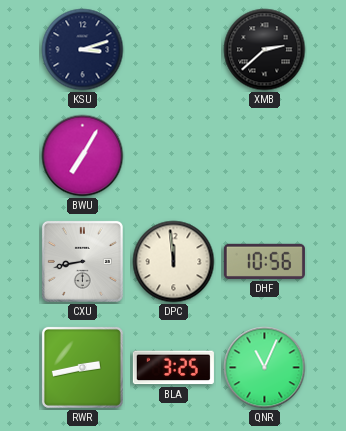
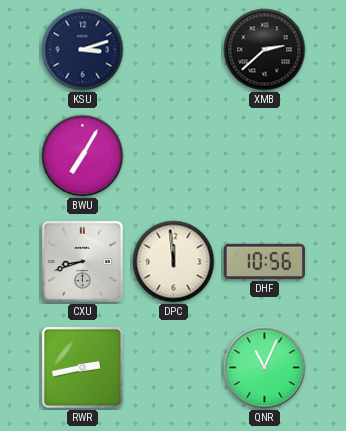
CXU: 8:43 -> 8:42 (82, 261)
BLA: 3:25 -> none (173, 368)
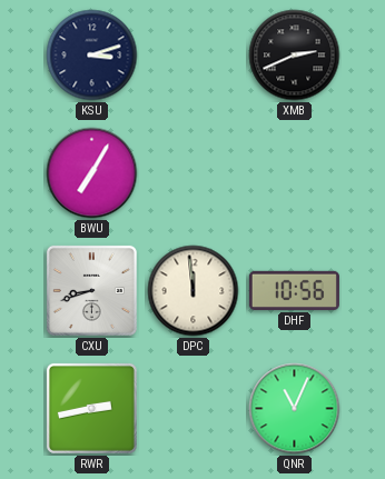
XMB: 2:38 -> 2:41 (295, 56)
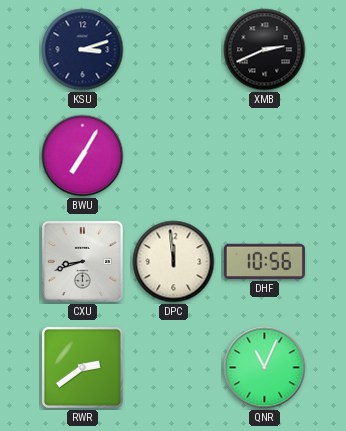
RWR: 2:43 -> 2:39 (82, 367)
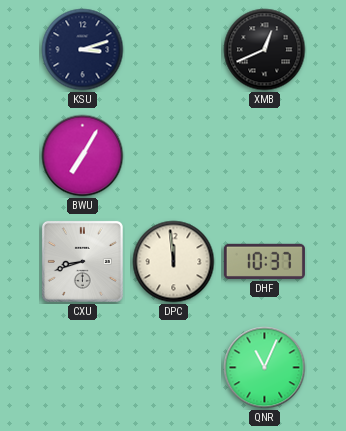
XMB: 2:41 -> 12:41 (265, 50)
DHF: 10:56 -> 10:37 (264, 261)
RWR: 2:39 -> none (82, 367)
